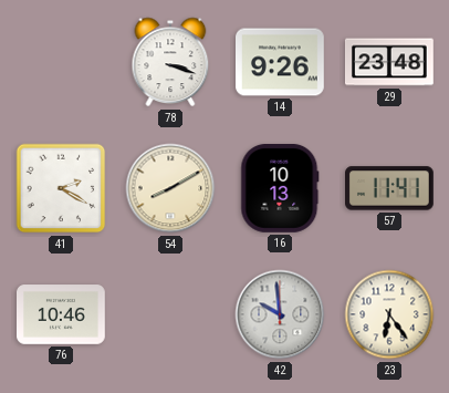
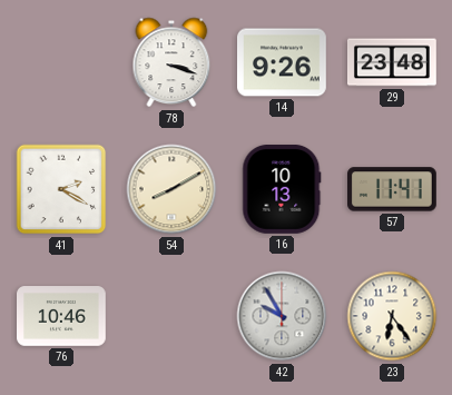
42: 9:59 -> 9:55 (282, 316)
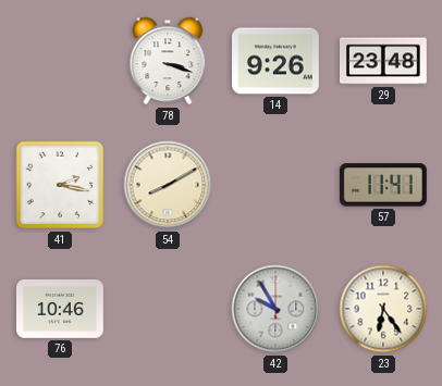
41: 2:20 -> 2:17 (60, 185)
16: 10:13 -> none (282, 190)
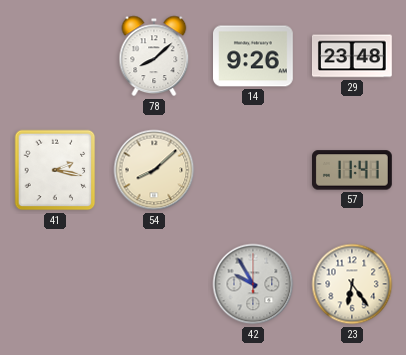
78: 3:18 -> 8:08 (154, 56)
54: 8:10 -> 8:08 (154, 170)
76: 10:46 -> none (61, 309)
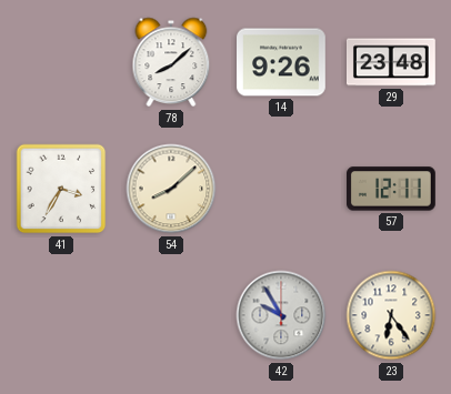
41: 2:17 -> 3:35 (61, 189)
57: 11:41 -> 12:11 (392, 189)
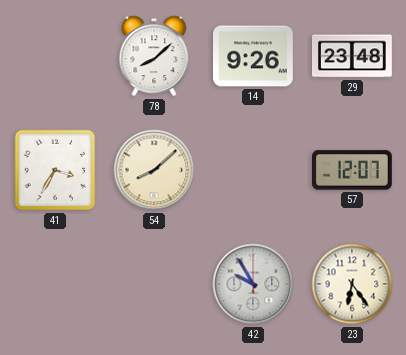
57: 12:11 -> 12:07 (353, 170)
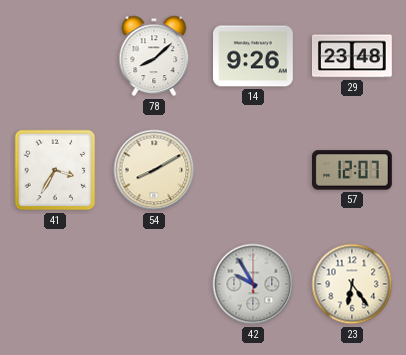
54: 8:08 -> 8:10 (154, 170)
